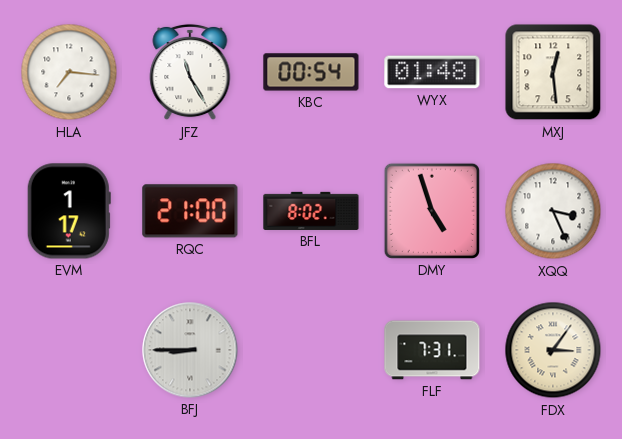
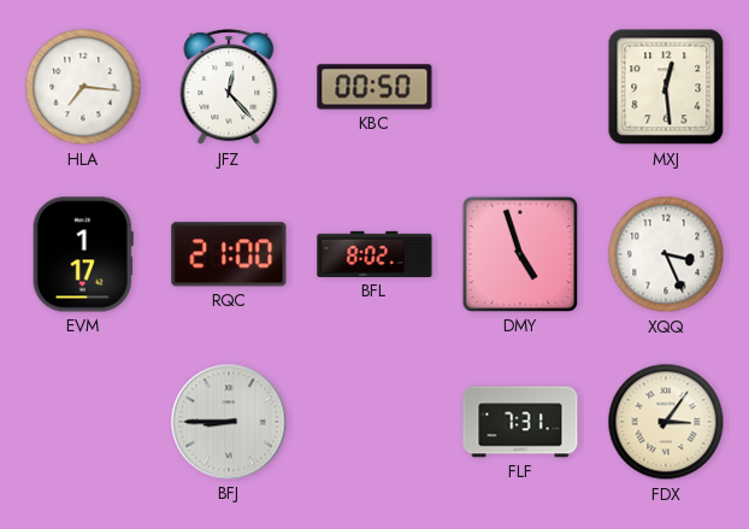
JFZ: 11:25 -> 12:23 (229, 87)
KBC: 00:54 -> 00:50 (374, 87)
WYX: 01:48 -> none (432, 72)
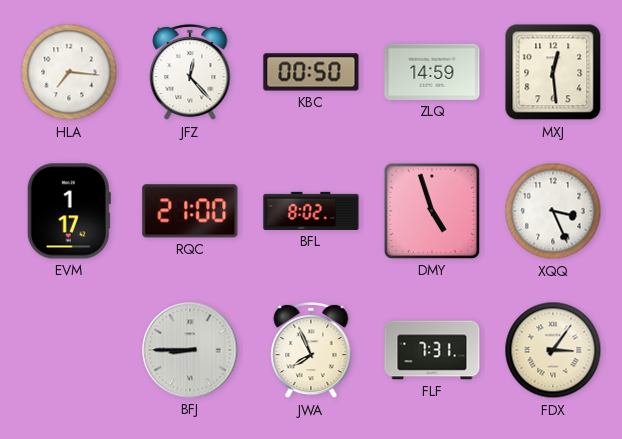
ZLQ: none -> 14:59 (432, 72)
JWA: none -> 7:56 (311, 350)
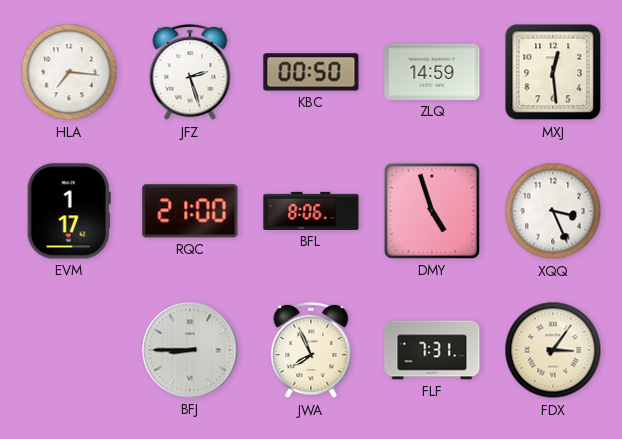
JFZ: 12:23 -> 2:27 (190, 72)
BFL: 8:02 -> 8:06 (311, 211)
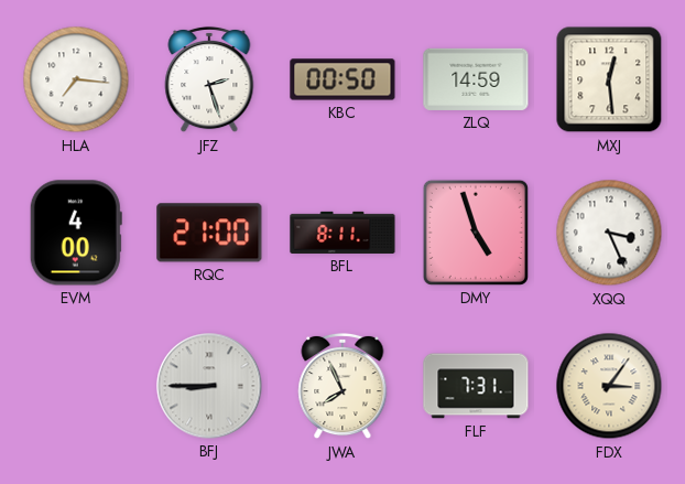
EVM: 1:17 -> 4:00 (76, 233)
BFL: 8:06 -> 8:11 (342, 233)
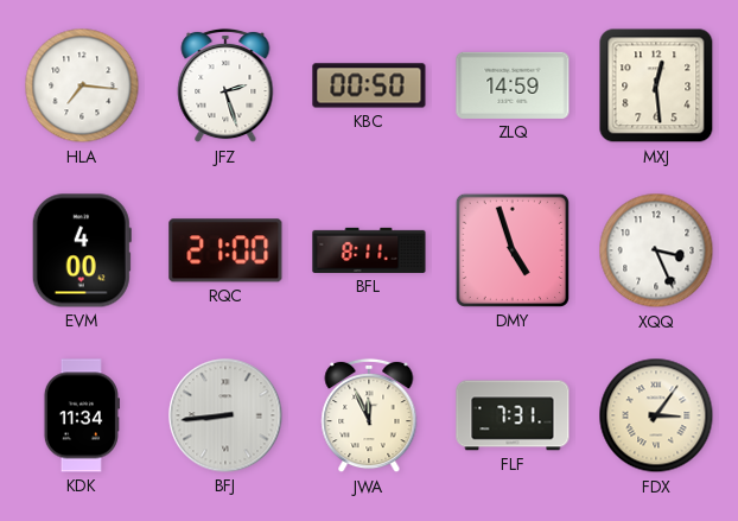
KDK: none -> 11:34 (82, 415)
BFJ: 8:45 -> 8:44 (225, 415)
JWA: 7:56 -> 11:56 (369, 415)
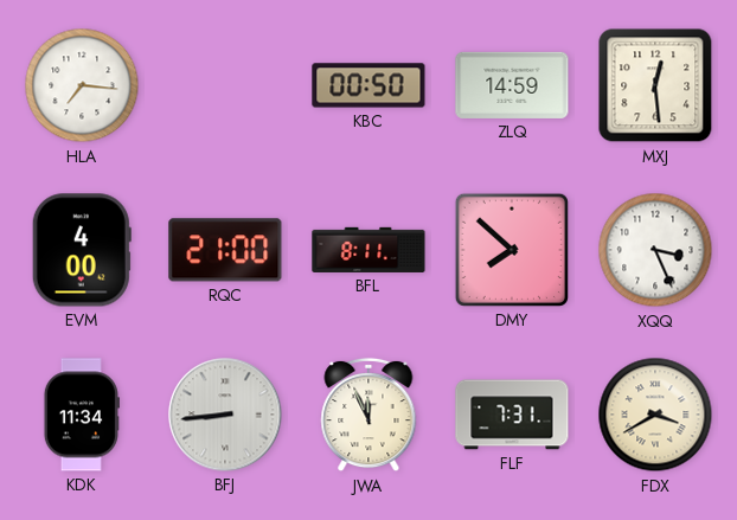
JFZ: 2:27 -> none (225, 85)
DMY: 4:57 -> 7:52 (512, 250)
FDX: 3:06 -> 3:40 (655, 415)
